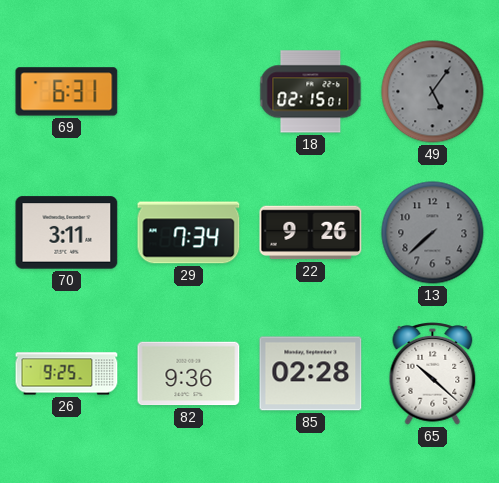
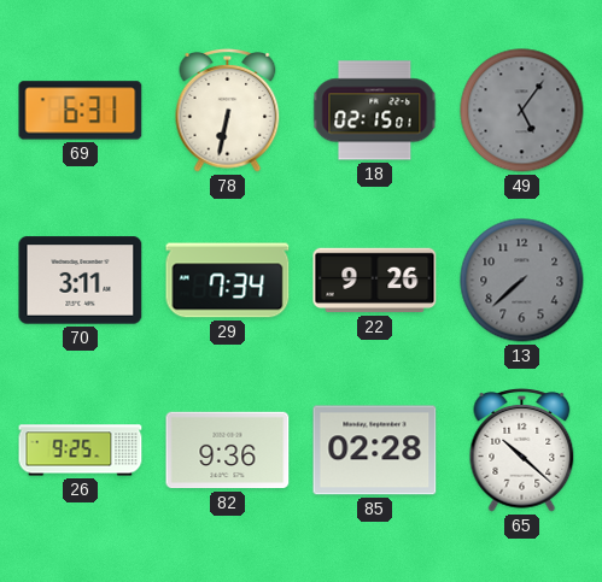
78: none -> 6:32 (228, 111)
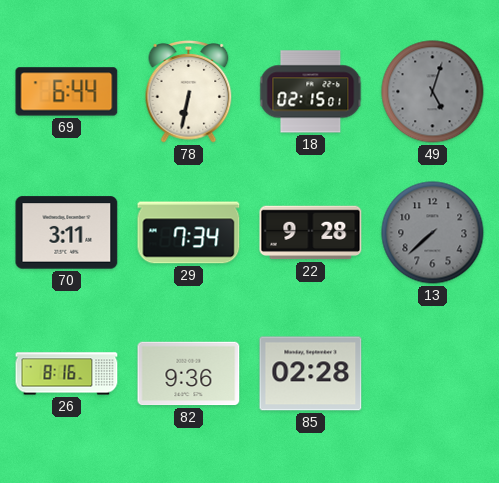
69: 6:31 -> 6:44 (67, 92)
49: 5:06 -> 5:03 (433, 92)
22: 9:26 -> 9:28 (311, 233)
26: 9:25 -> 8:16 (67, 374)
65: 10:22 -> none (522, 451)
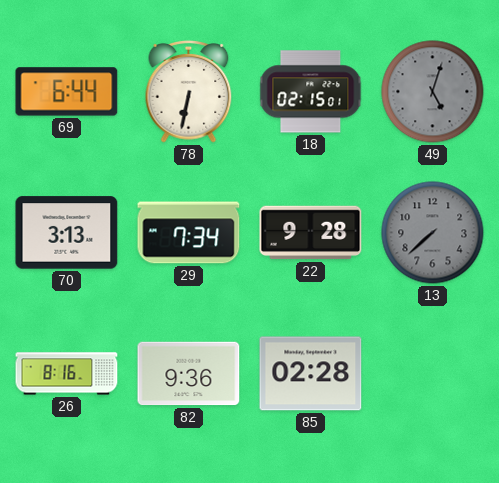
70: 3:11 -> 3:13 (67, 233)
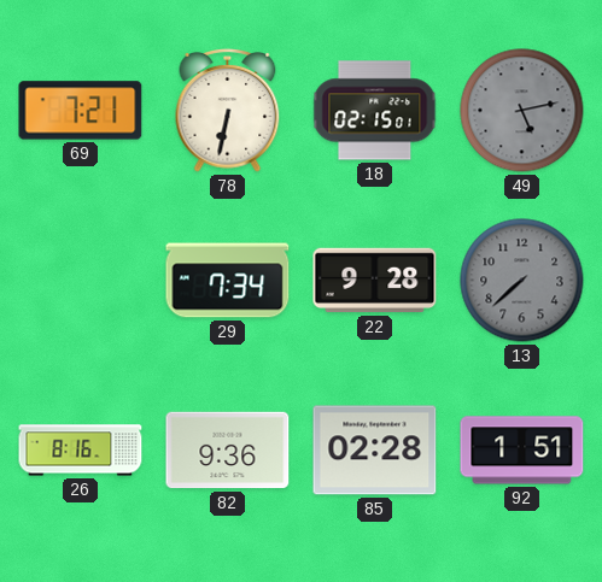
69: 6:44 -> 7:21 (81, 111)
49: 5:03 -> 5:13 (522, 111)
70: 3:13 -> none (67, 233)
92: none -> 1:51 (522, 451)
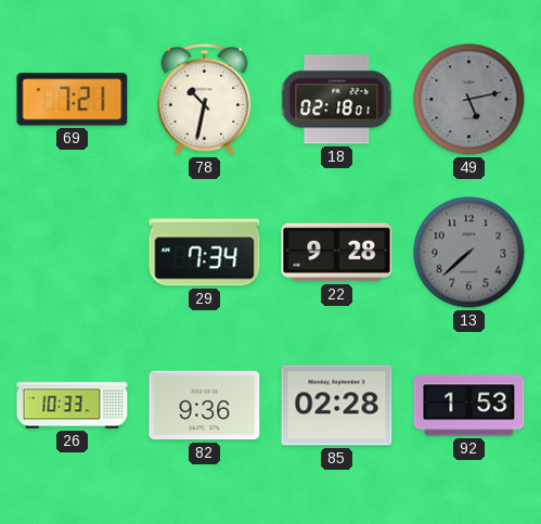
78: 6:32 -> 10:32 (205, 100)
18: 02:15 -> 02:18 (337, 100)
26: 8:16 -> 10:33 (73, 406)
92: 1:51 -> 1:53 (469, 406)
